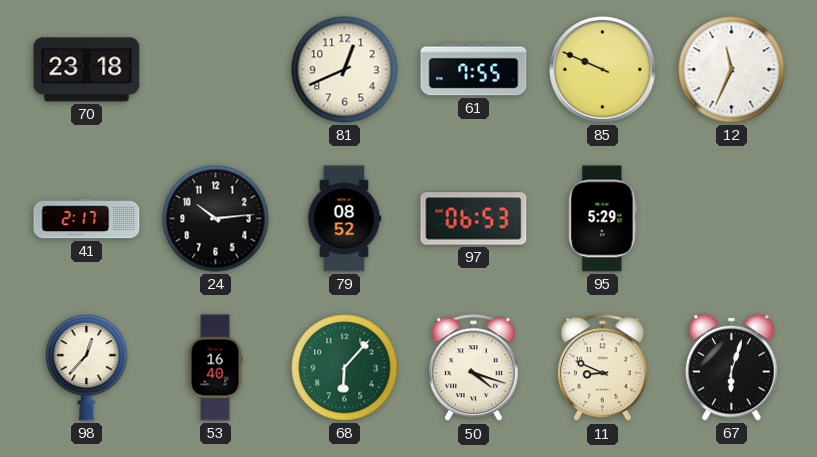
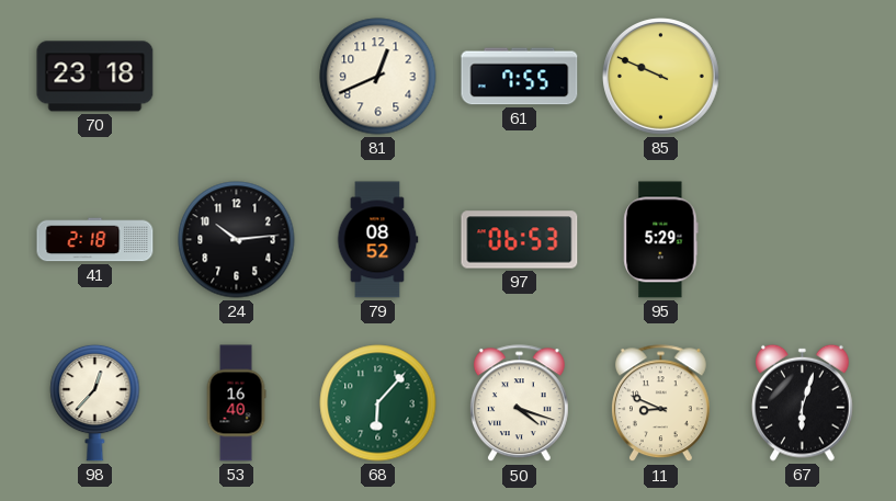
12: 11:34 -> none (732, 70)
41: 2:17 -> 2:18 (95, 240)
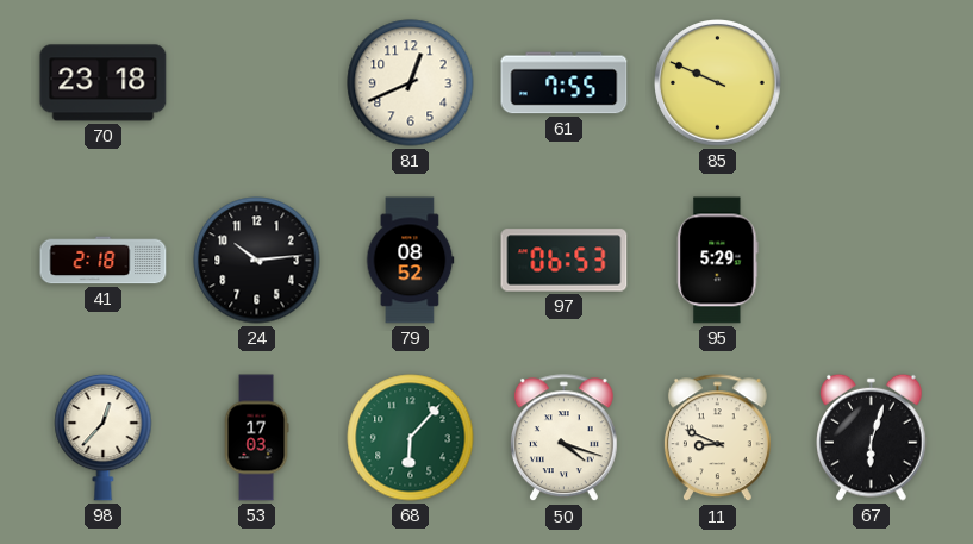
53: 16:40 -> 17:03 (256, 438)
